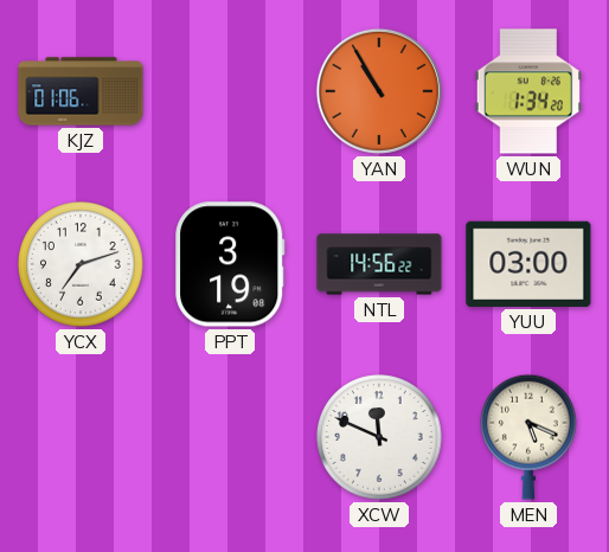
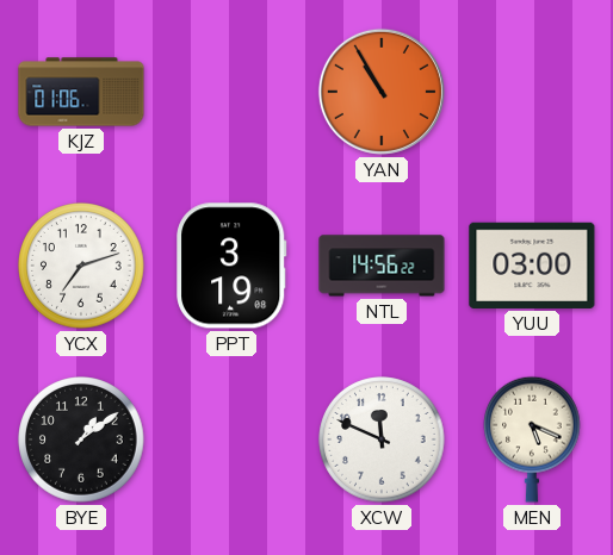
WUN: 1:34 -> none (527, 91)
BYE: none -> 1:09 (81, 439)
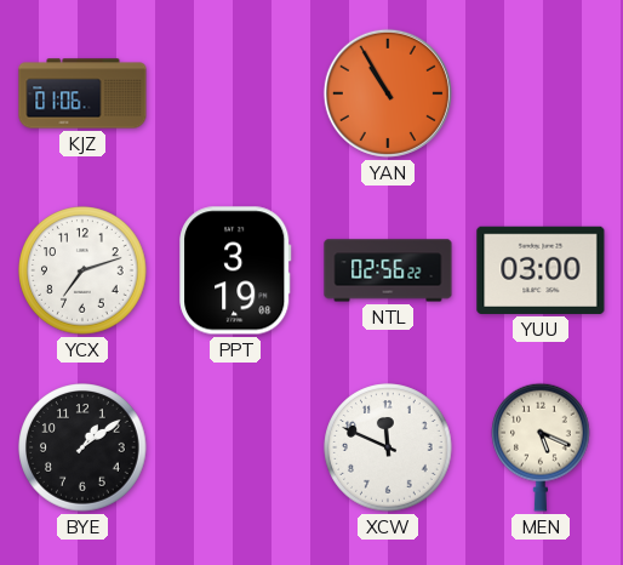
NTL: 14:56 -> 02:56 (388, 270)
